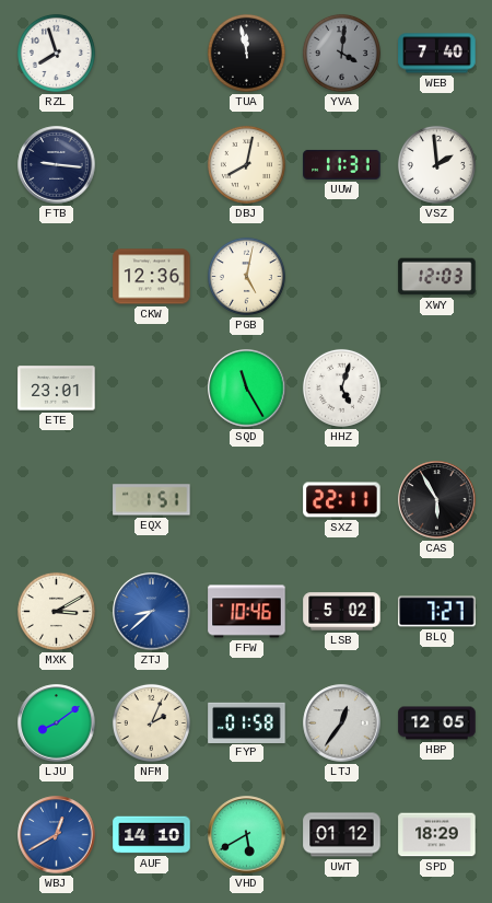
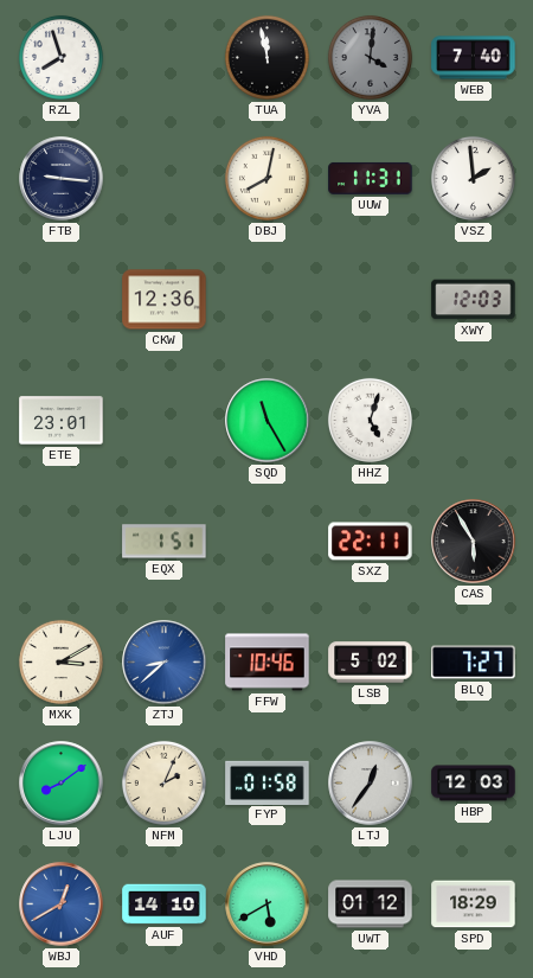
PGB: 5:02 -> none (246, 276)
HBP: 12:05 -> 12:03 (474, 784)
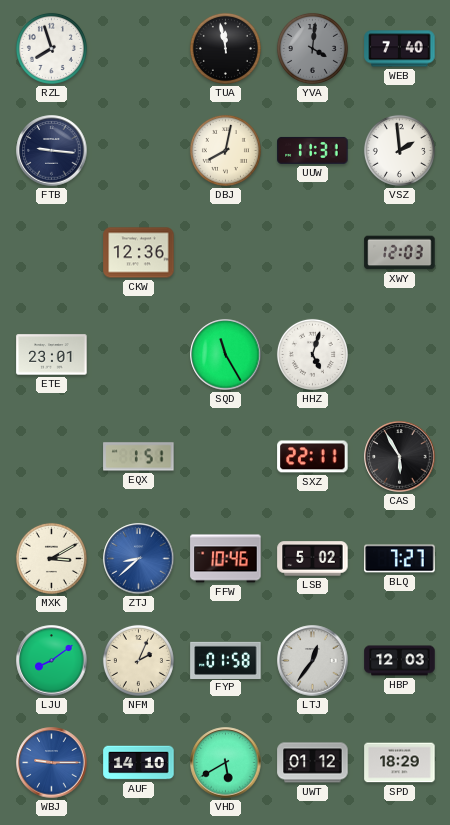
WBJ: 12:40 -> 9:15 (52, 763)
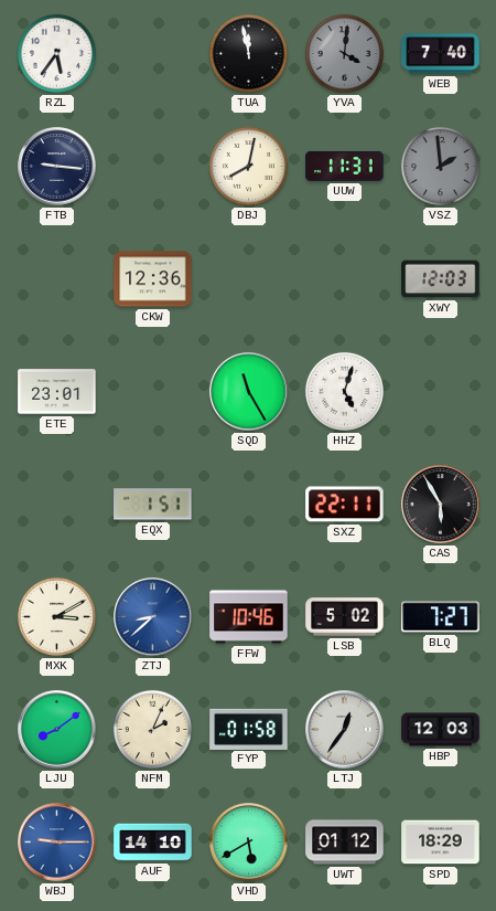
RZL: 7:57 -> 5:36 (56, 53)
VSZ dial: white -> grey (440, 166)
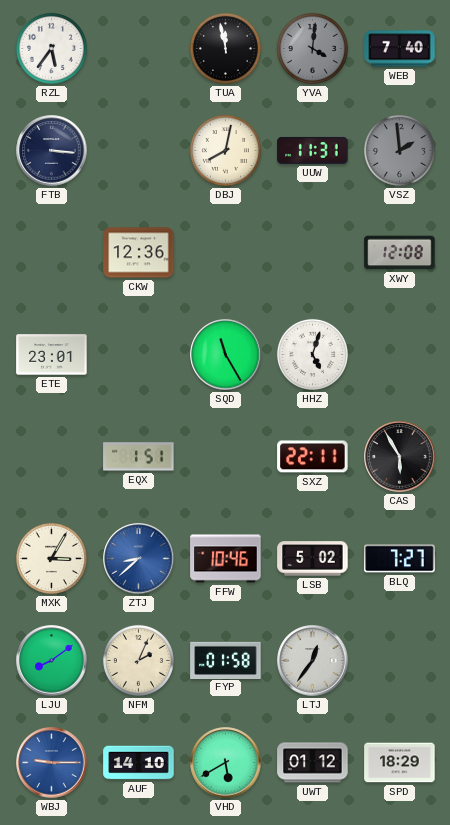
FTB: 9:16 -> 3:16 (52, 151)
XWY: 12:03 -> 12:08 (400, 253)
MXK: 3:10 -> 3:05 (51, 558)
HBP: 12:03 -> none (441, 730)
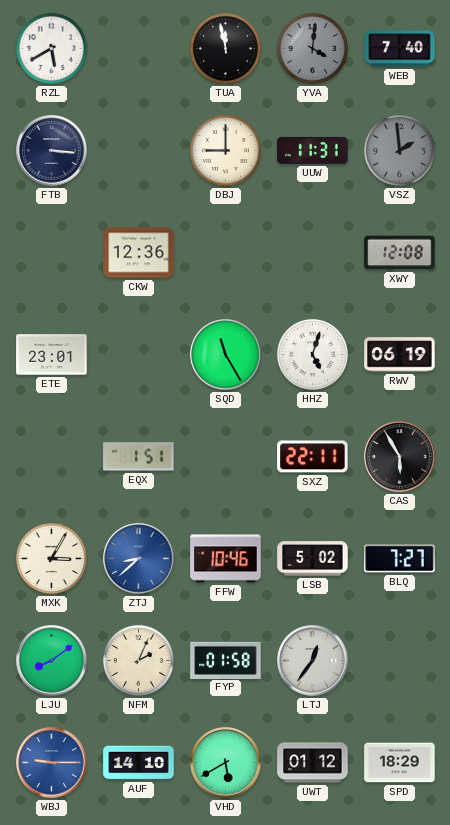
RZL: 5:36 -> 5:40 (51, 48)
DBJ: 8:02 -> 9:00 (225, 150)
RWV: none -> 06:19 (400, 355)
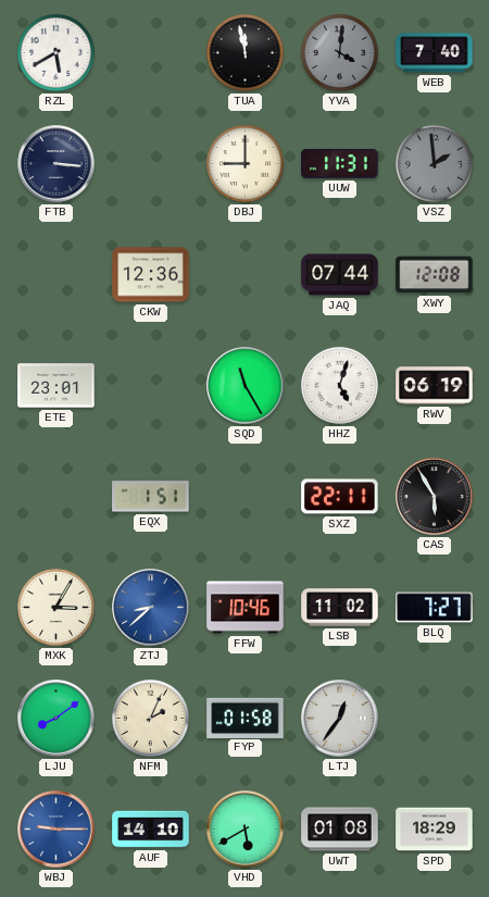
JAQ: none -> 07:44 (340, 275)
LSB: 5:02 -> 11:02 (340, 608)
UWT: 01:12 -> 01:08 (340, 830)
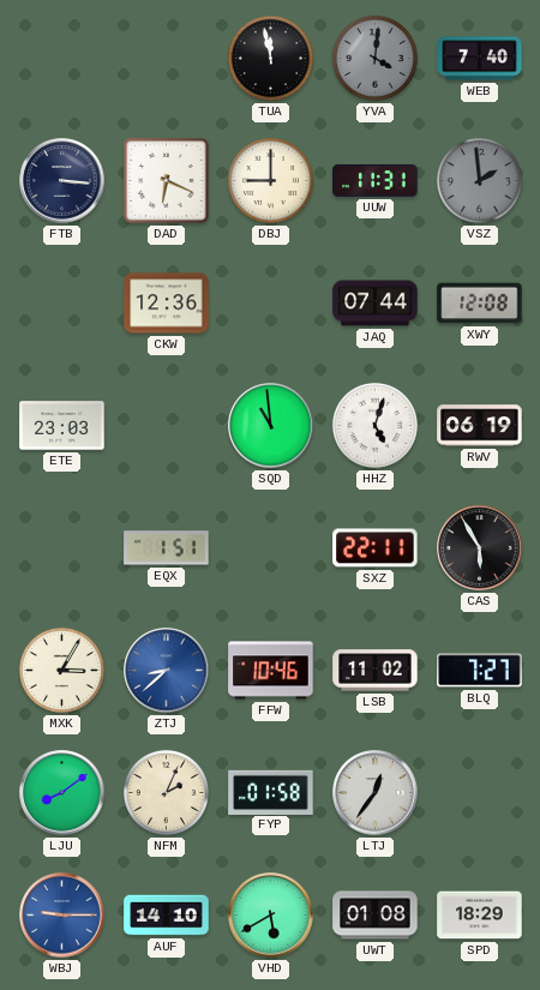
RZL: 5:40 -> none (55, 52)
DAD: none -> 6:19 (167, 181)
ETE: 23:01 -> 23:03 (62, 426)
SQD: 11:25 -> 10:59 (271, 426)
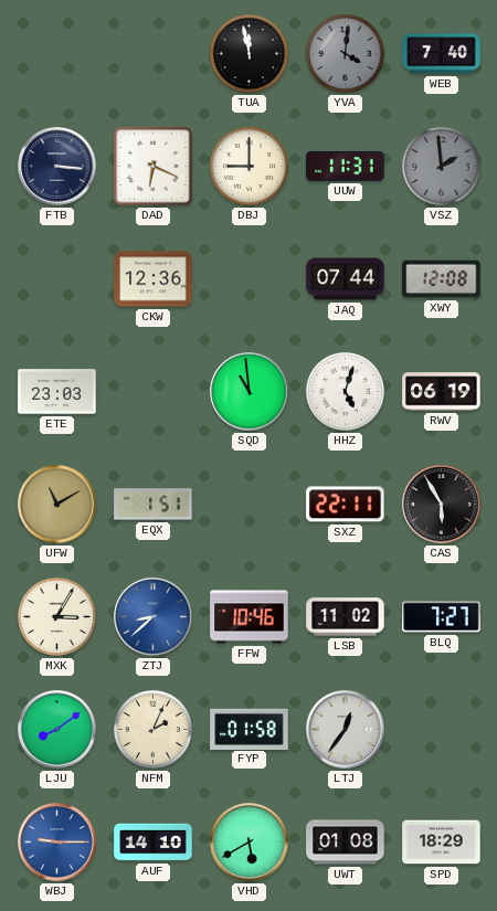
UFW: none -> 11:10 (57, 505)
